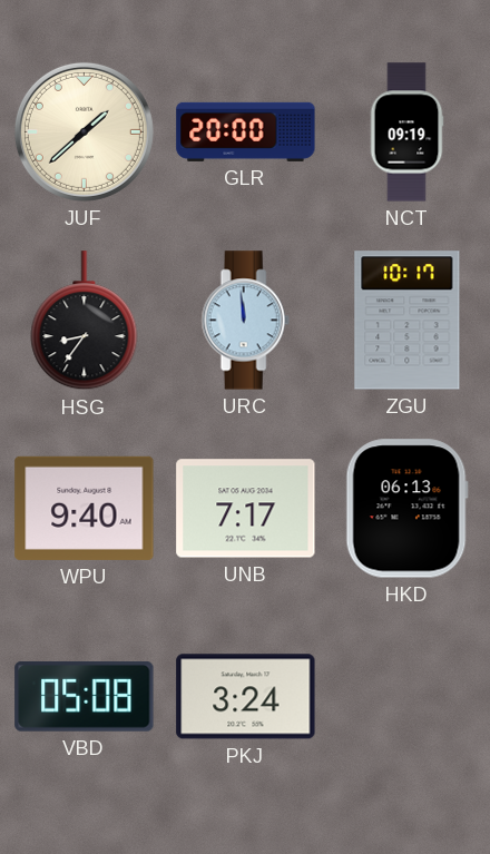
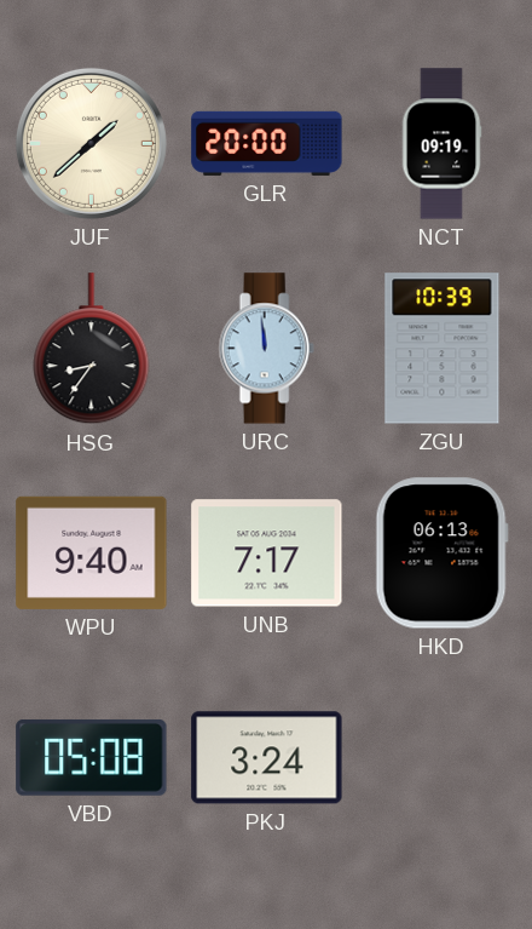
ZGU: 10:17 -> 10:39 (443, 349)
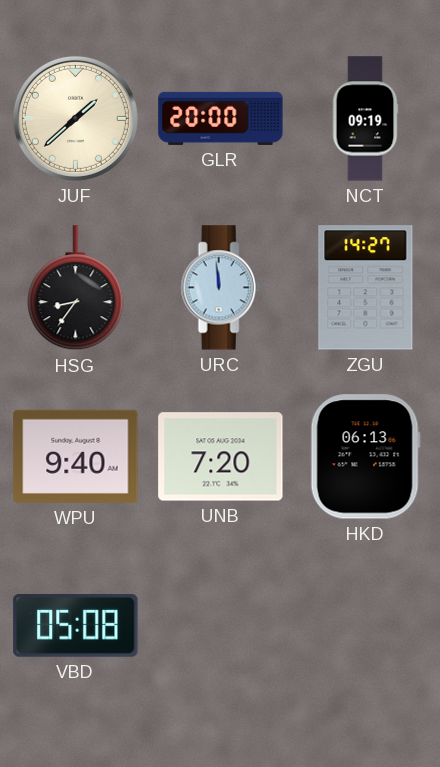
ZGU: 10:39 -> 14:27 (366, 288)
UNB: 7:17 -> 7:20 (221, 457)
PKJ: 3:24 -> none (267, 758)
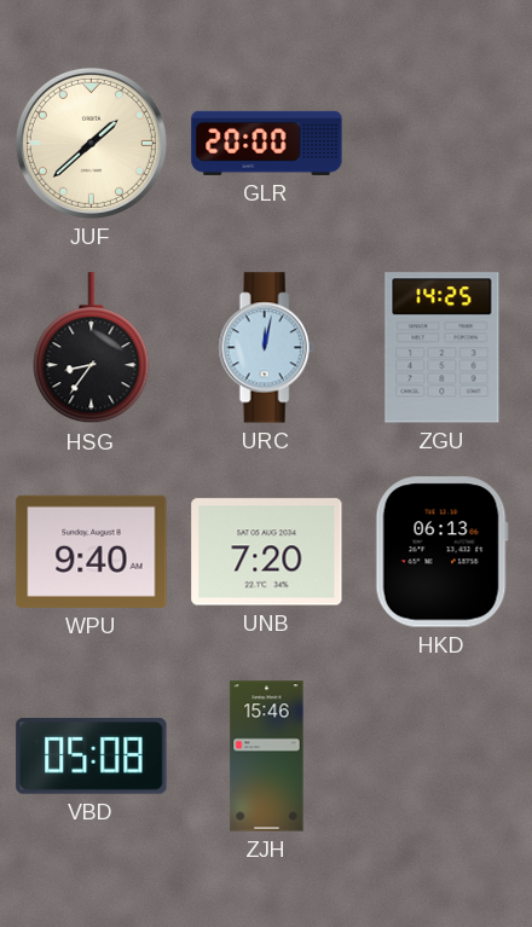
NCT: 09:19 -> none (365, 119)
URC: 11:59 -> 12:02 (266, 348)
ZGU: 14:27 -> 14:25 (443, 348)
ZJH: none -> 15:46 (267, 757)
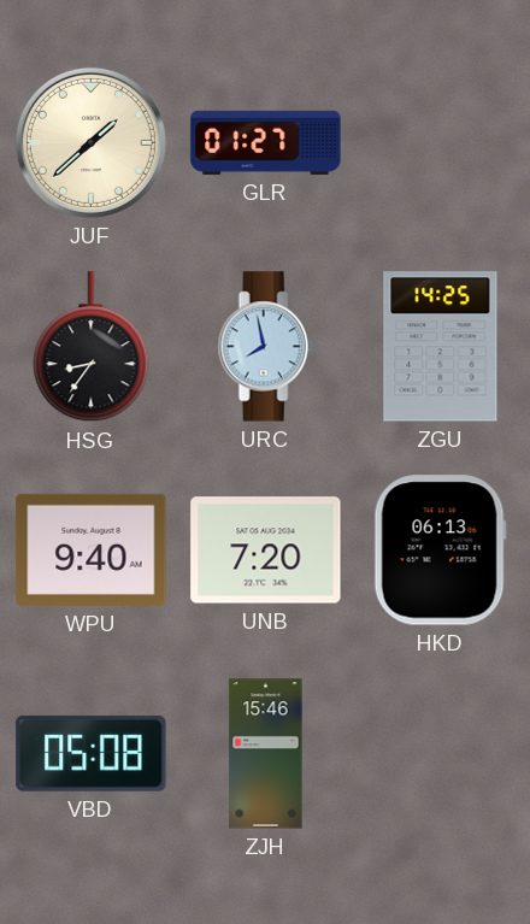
GLR: 20:00 -> 01:27 (266, 142)
URC: 12:02 -> 7:58 (265, 347)
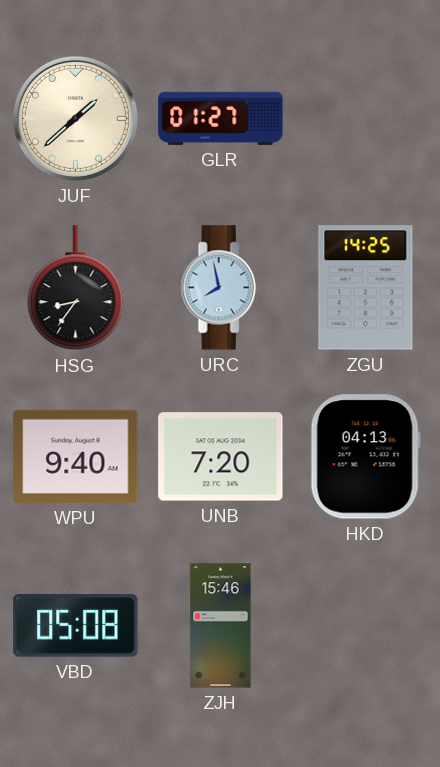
HKD: 06:13 -> 04:13 (365, 457)
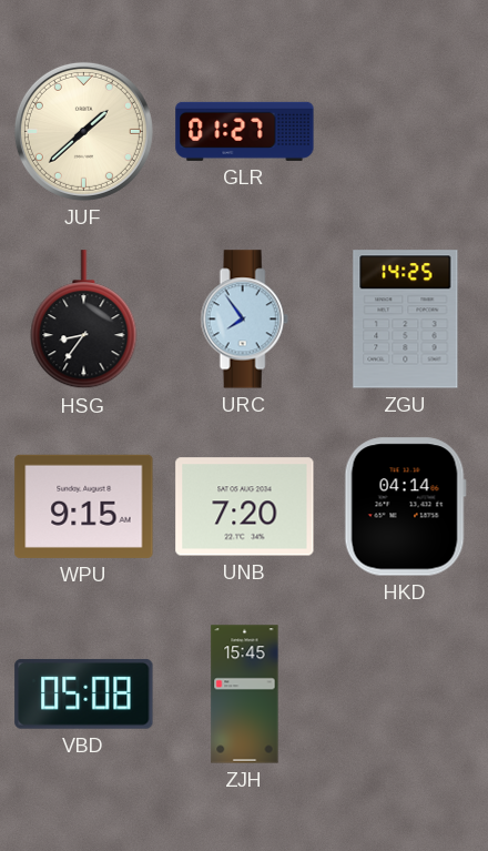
URC: 7:58 -> 7:54 (244, 320)
WPU: 9:40 -> 9:15 (84, 506)
HKD: 04:13 -> 04:14 (405, 507)
ZJH: 15:46 -> 15:45 (245, 695)
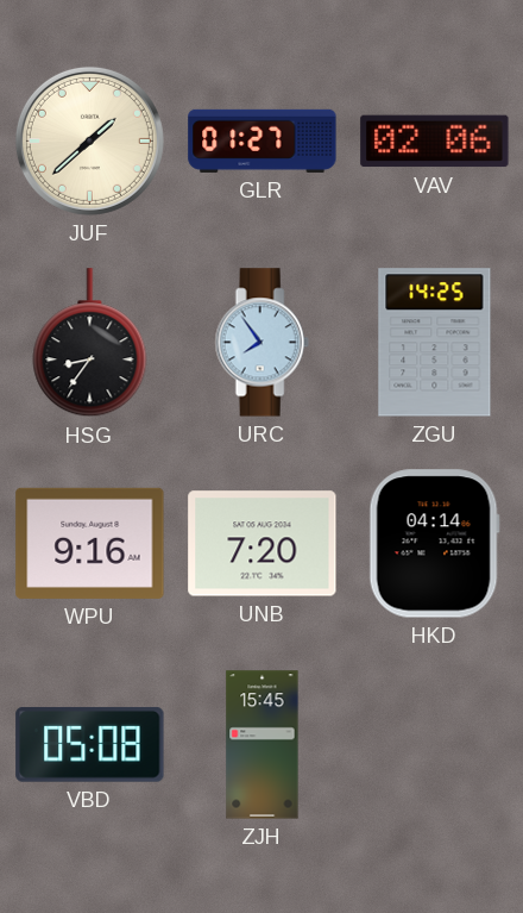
VAV: none -> 02:06 (435, 142)
WPU: 9:15 -> 9:16 (90, 543)
